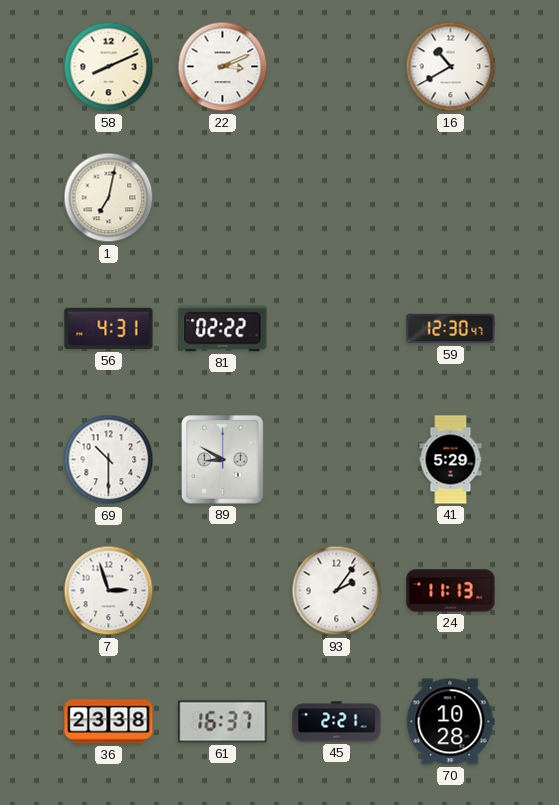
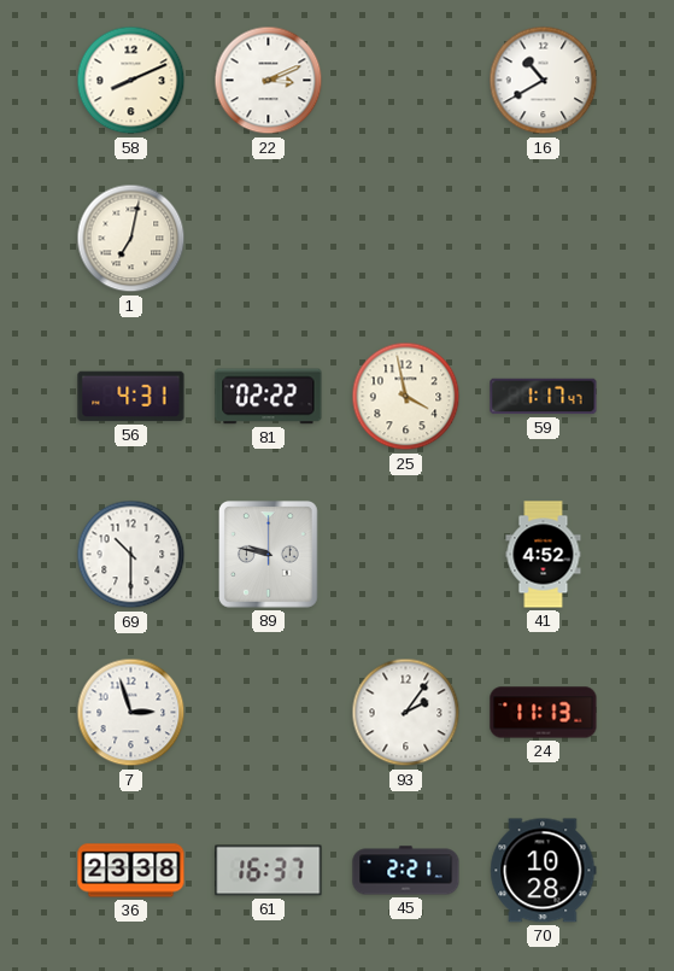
25: none -> 3:58 (406, 397)
59: 12:30 -> 1:17 (544, 397)
89: 8:50 -> 9:47 (269, 555)
41: 5:29 -> 4:52 (544, 555)
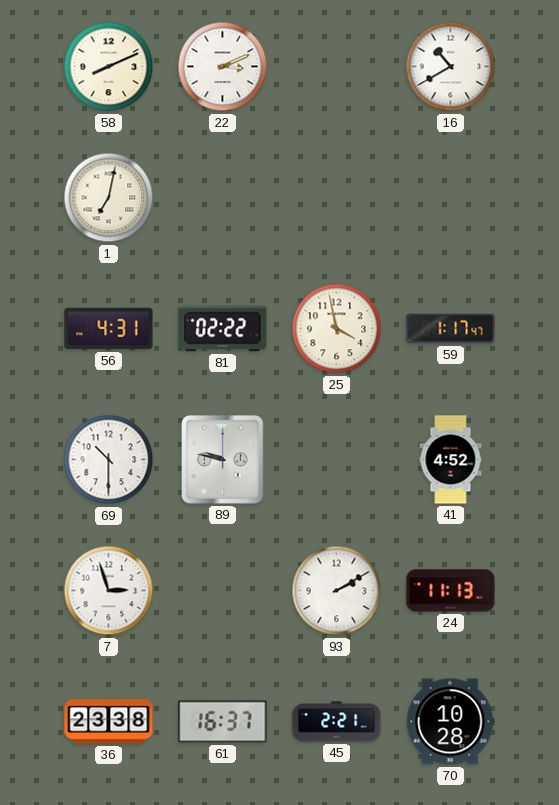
93: 2:06 -> 2:10 (337, 591)
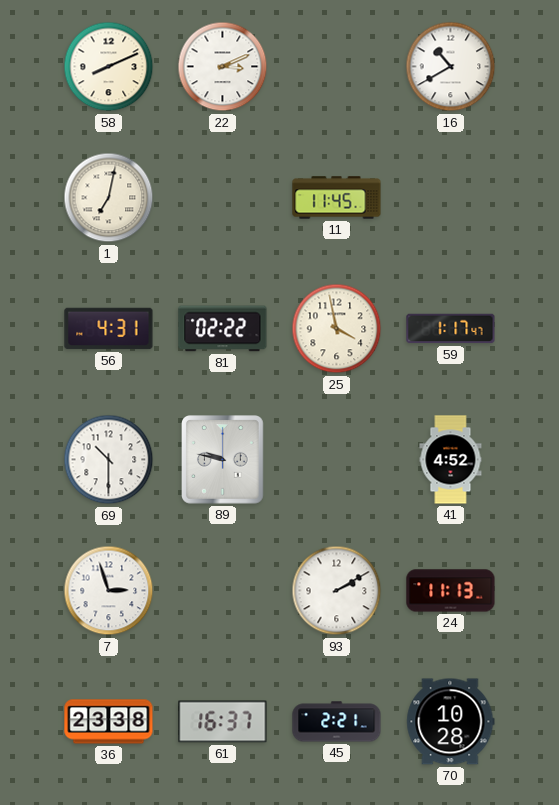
11: none -> 11:45 (337, 198)
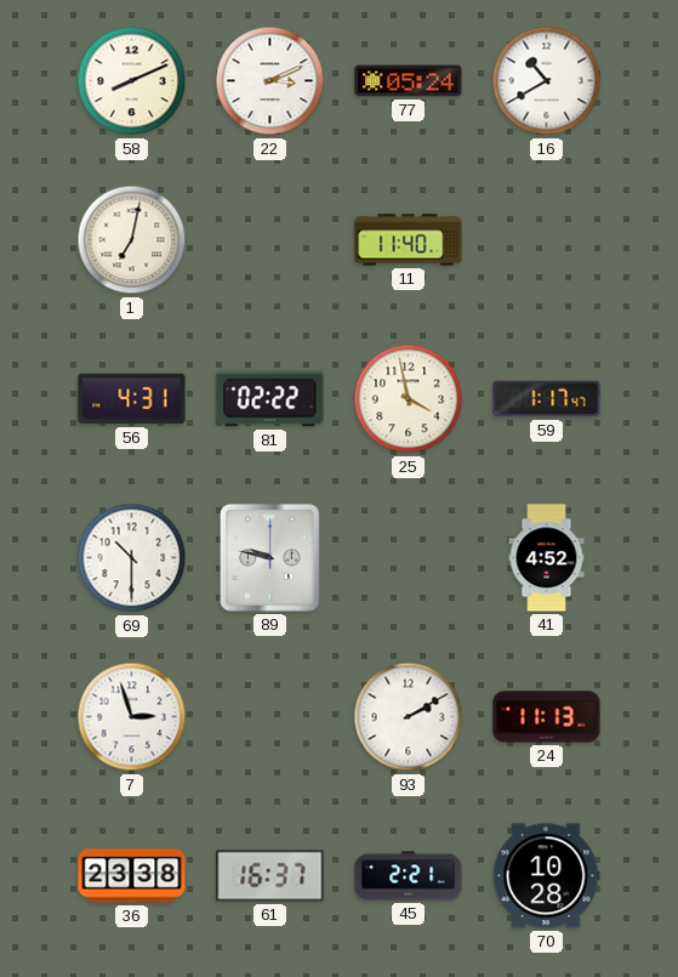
77: none -> 05:24 (409, 81)
11: 11:45 -> 11:40 (409, 240)
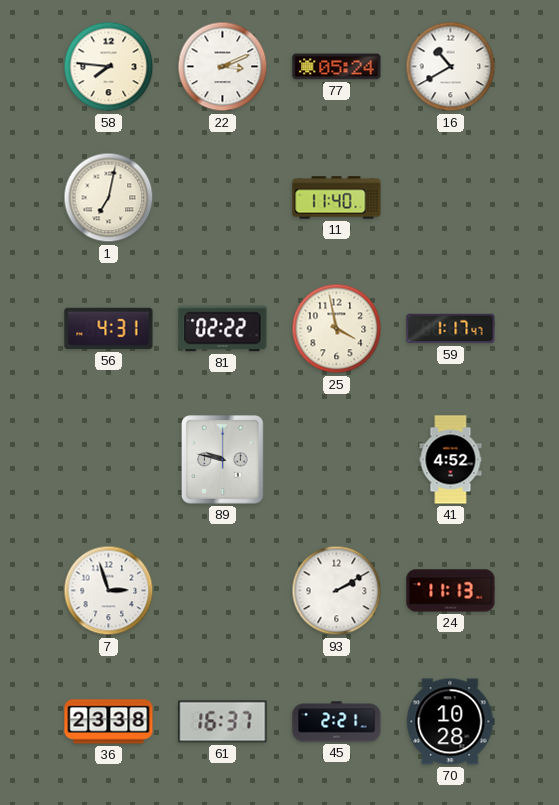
58: 8:11 -> 7:46 (109, 67)
69: 10:30 -> none (132, 558)
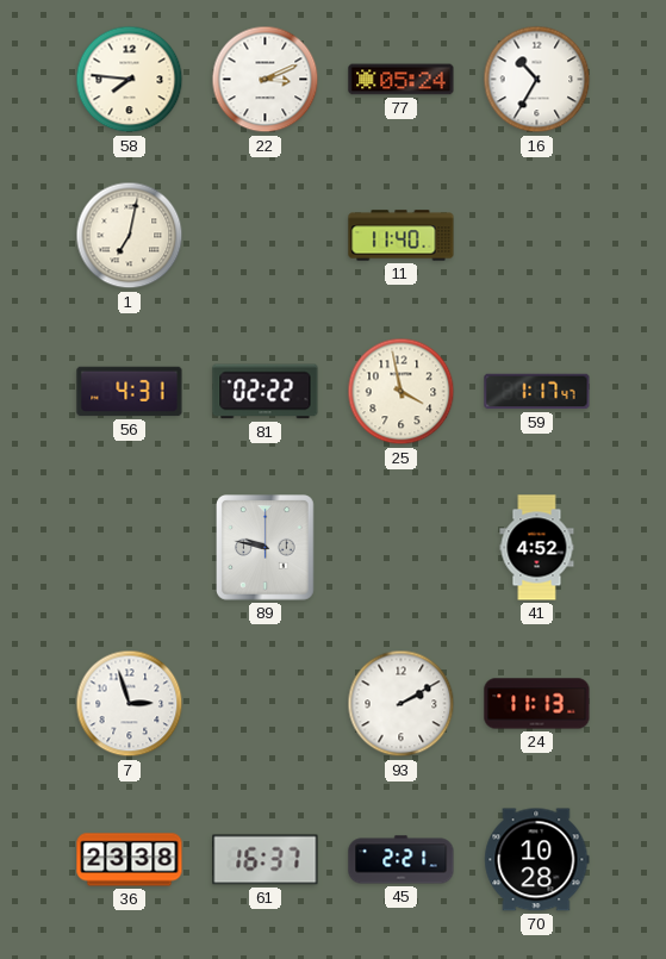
16: 10:40 -> 10:35 (537, 80)
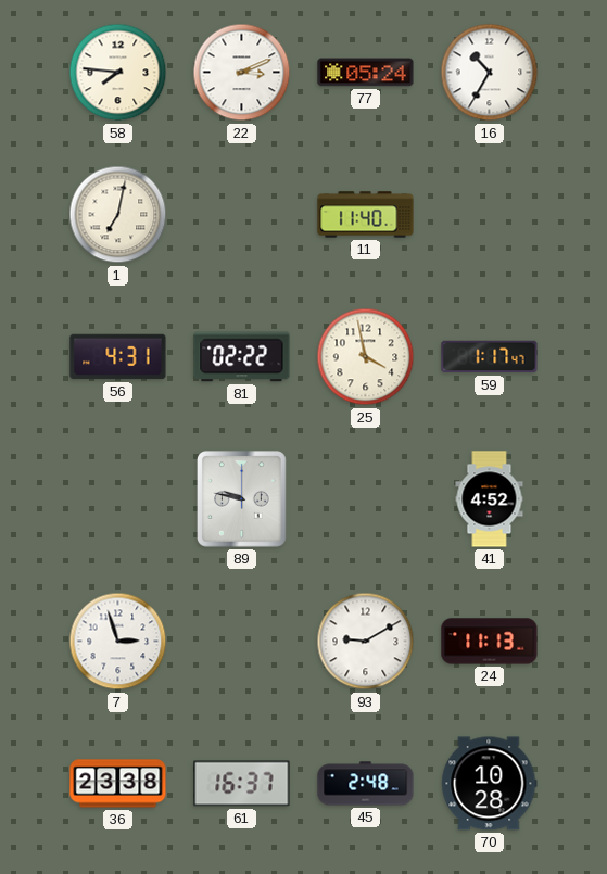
93: 2:10 -> 9:10 (366, 642)
45: 2:21 -> 2:48 (366, 784)
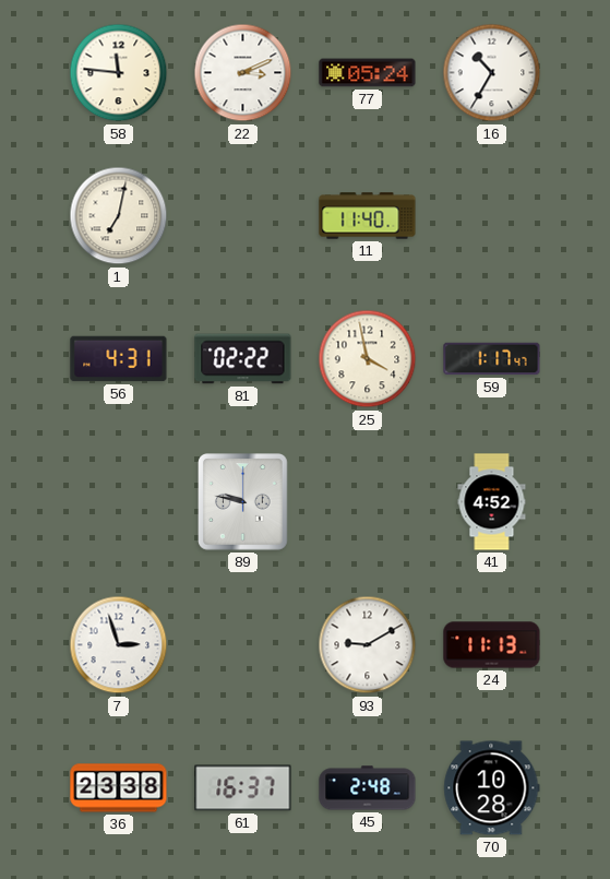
58: 7:46 -> 11:46 (119, 73)
